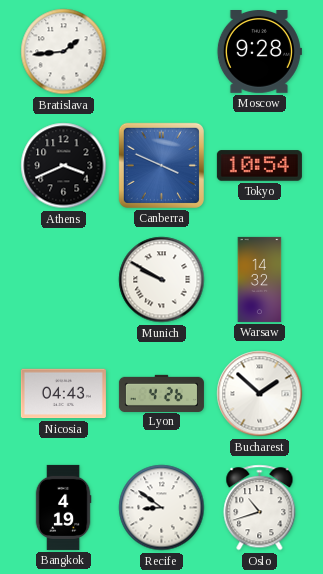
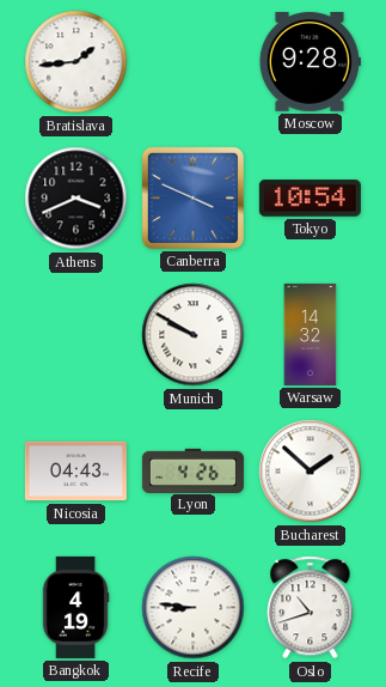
Recife: 8:51 -> 8:46 (194, 608)
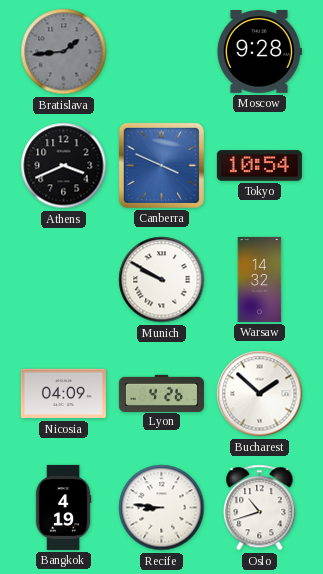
Bratislava dial: white -> grey (64, 52)
Nicosia: 04:43 -> 04:09 (63, 394)
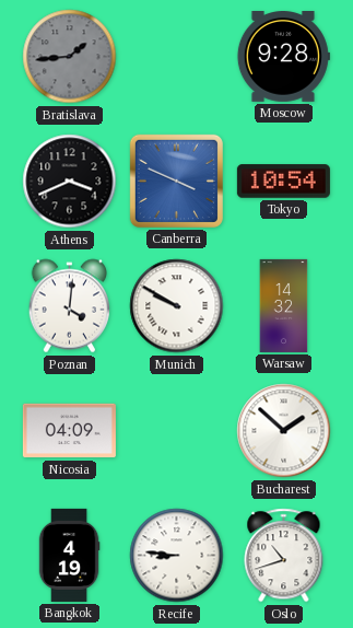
Poznan: none -> 4:01 (69, 306)
Lyon: 4:26 -> none (161, 393)
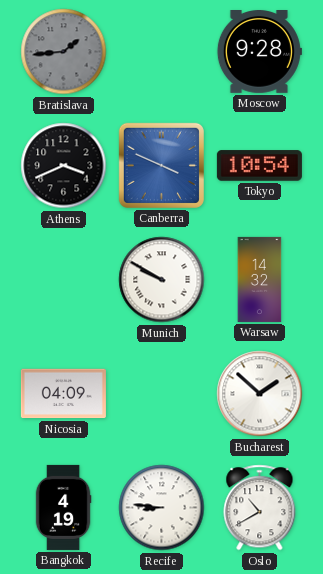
Poznan: 4:01 -> none (69, 306)
Oslo: 10:42 -> 10:40 (260, 508)
